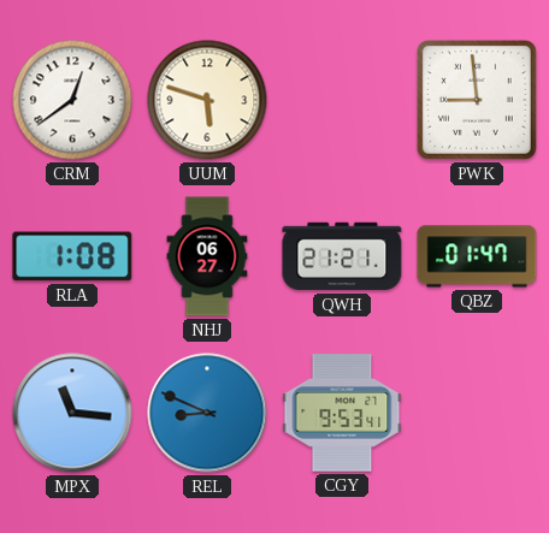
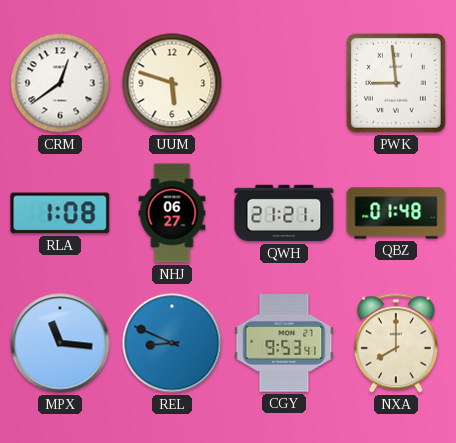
QBZ: 01:47 -> 01:48 (396, 213)
NXA: none -> 8:00 (396, 343)
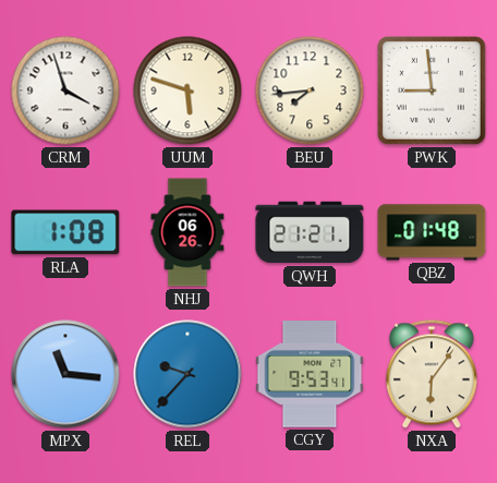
CRM: 12:39 -> 3:57 (65, 90)
BEU: none -> 7:44 (310, 90)
NHJ: 06:27 -> 06:26 (187, 232)
REL: 8:49 -> 9:37 (187, 374)
NXA: 8:00 -> 6:06 (432, 374)
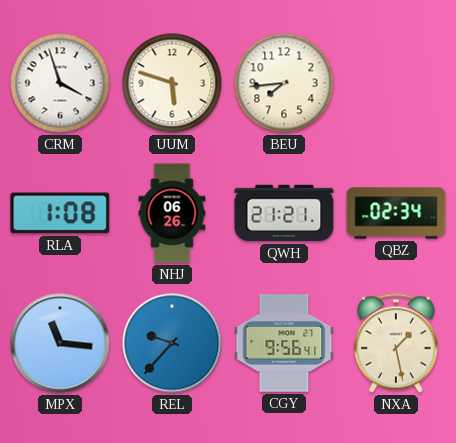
PWK: 8:59 -> none (432, 90)
QBZ: 01:48 -> 02:34 (396, 213)
CGY: 9:53 -> 9:56 (284, 343)
NXA: 6:06 -> 1:28 (396, 343)
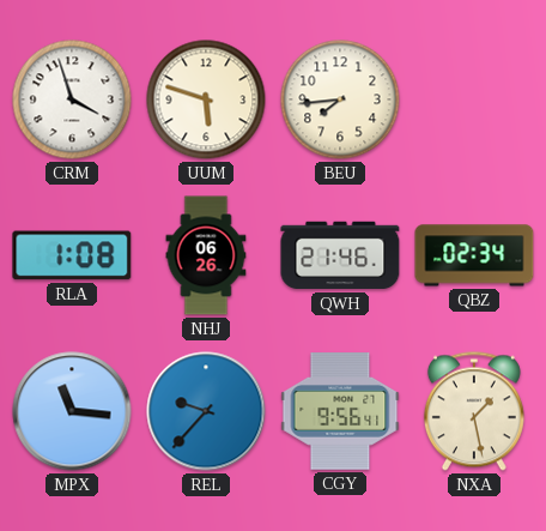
QWH: 21:21 -> 21:46 (340, 255)
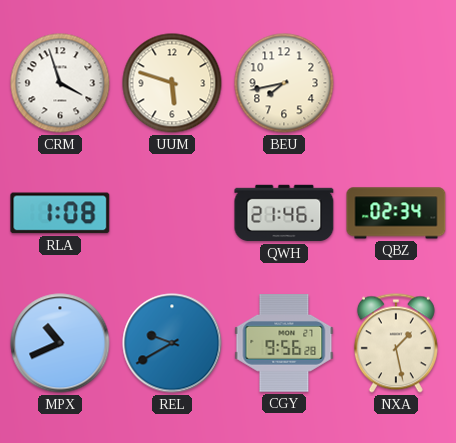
BEU: 7:44 -> 7:43 (284, 83)
NHJ: 06:26 -> none (206, 255)
MPX: 11:16 -> 10:41 (60, 343)
REL: 9:37 -> 9:40 (172, 343)
CGY: 9:56:41 -> 9:56:28 (284, 343)
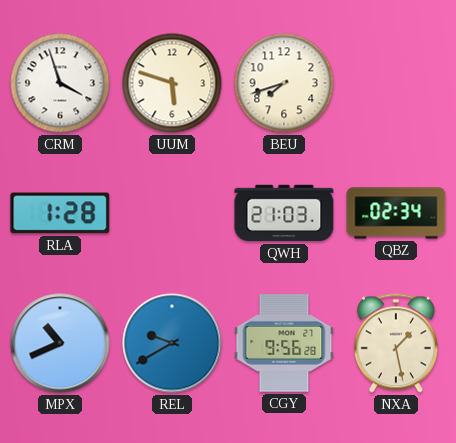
BEU: 7:43 -> 7:42 (284, 83)
RLA: 1:08 -> 1:28 (60, 213)
QWH: 21:46 -> 21:03 (284, 213)
